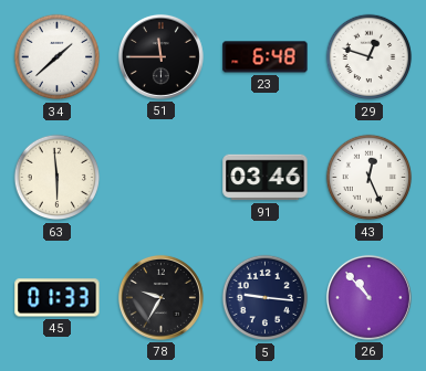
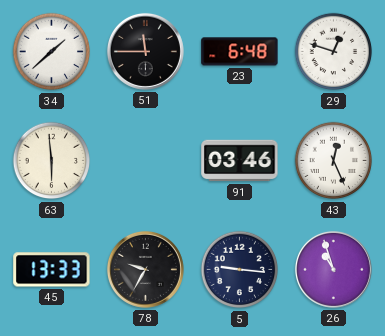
45: 01:33 -> 13:33 (52, 270)
26: 10:53 -> 10:57 (333, 269)
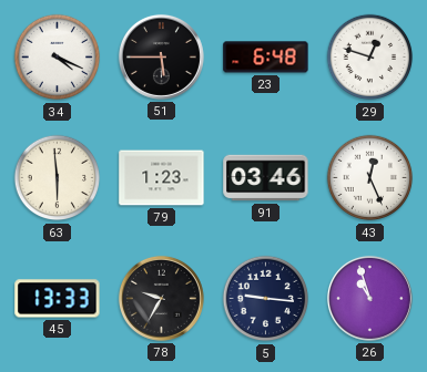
34: 1:38 -> 4:19 (58, 58)
51: 11:45 -> 5:45 (161, 56)
79: none -> 1:23 (162, 178)
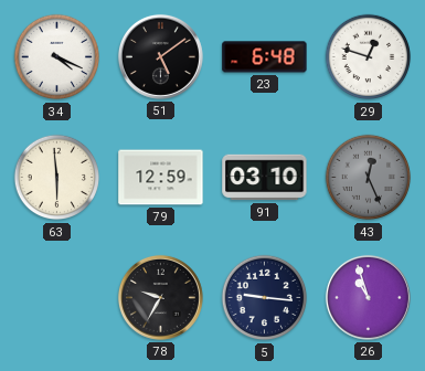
51: 5:45 -> 5:09 (160, 56)
79: 1:23 -> 12:59 (161, 178)
91: 03:46 -> 03:10 (265, 178)
43 dial: white -> grey (369, 178)
45: 13:33 -> none (58, 299)
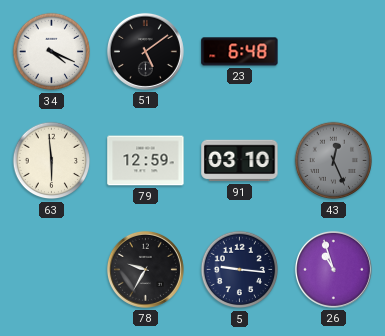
29: 12:48 -> none (369, 57)
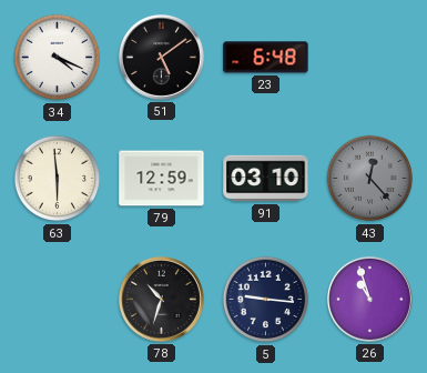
43: 12:26 -> 12:23 (370, 179)
78: 9:35 -> 10:33 (161, 299)
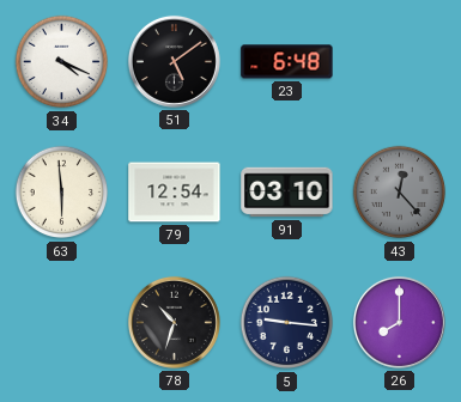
79: 12:59 -> 12:54 (175, 193)
26: 10:57 -> 8:00 (399, 322)
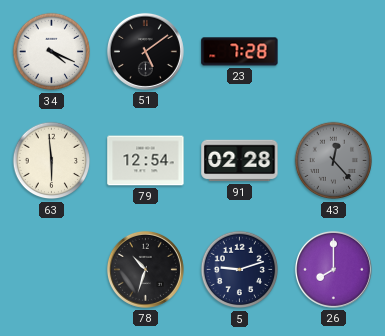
23: 6:48 -> 7:28 (240, 52)
91: 03:10 -> 02:28 (240, 161)
5: 9:16 -> 9:12 (240, 270)
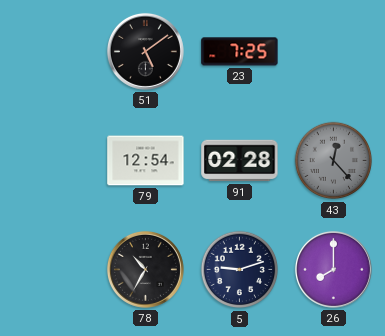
34: 4:19 -> none (52, 52)
23: 7:28 -> 7:25 (240, 52)
63: 5:59 -> none (52, 161)
78: 10:33 -> 10:35 (145, 269)
